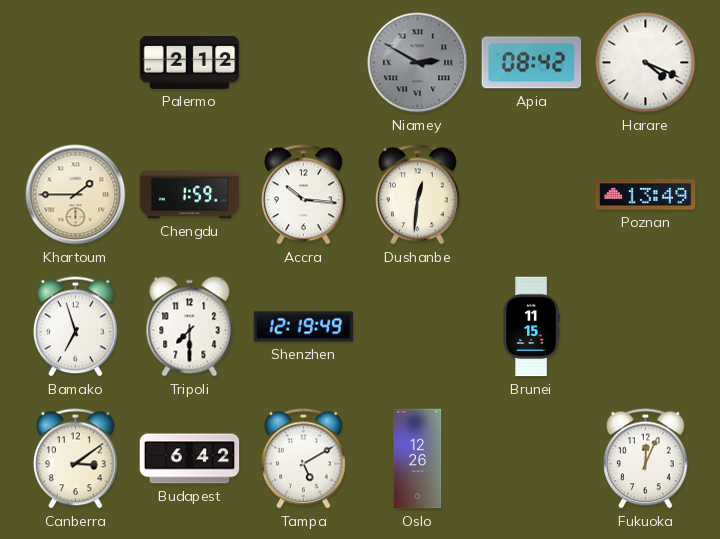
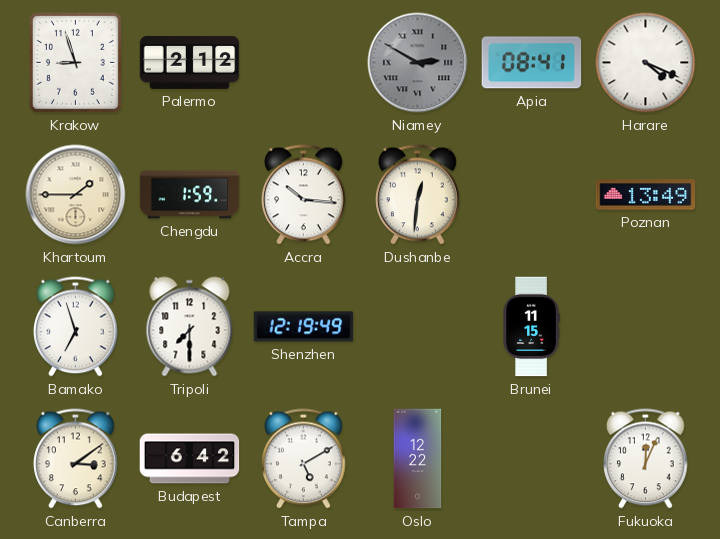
Krakow: none -> 8:57 (75, 62)
Apia: 08:42 -> 08:41 (532, 63)
Oslo: 12:26 -> 12:22 (418, 459)
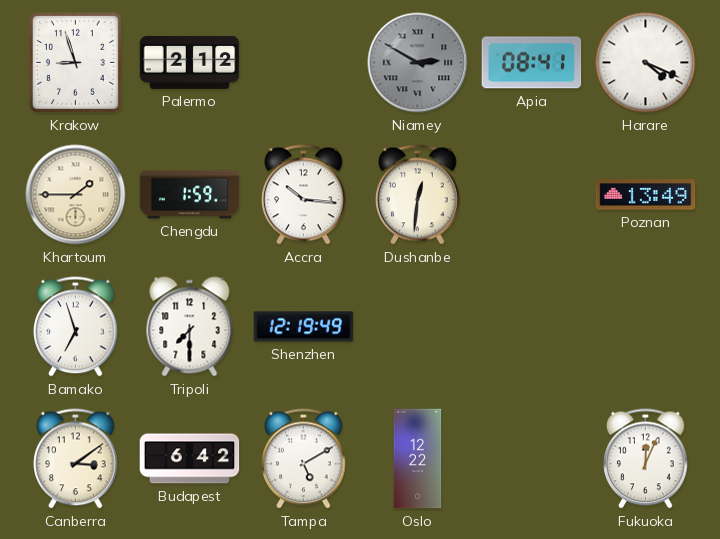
Brunei: 11:15 -> none (531, 327)
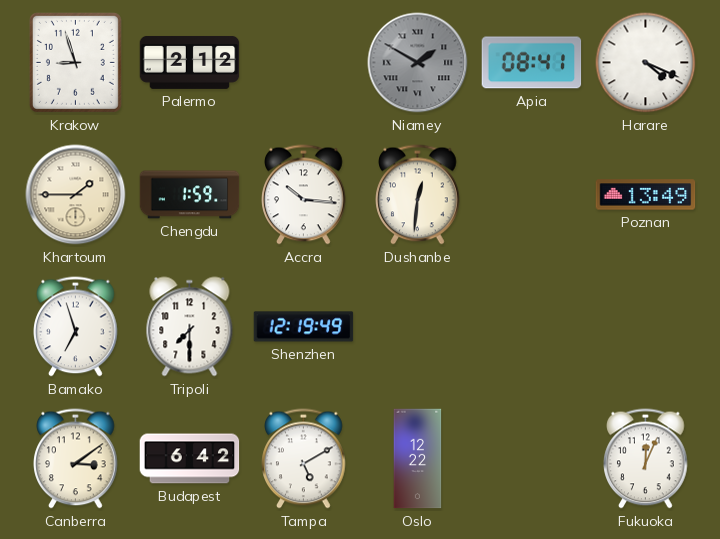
Niamey: 2:50 -> 1:50 (418, 63)
